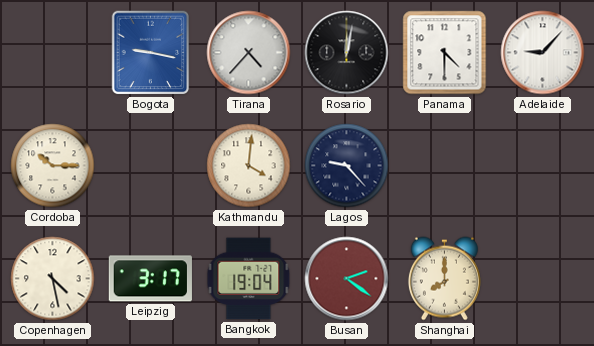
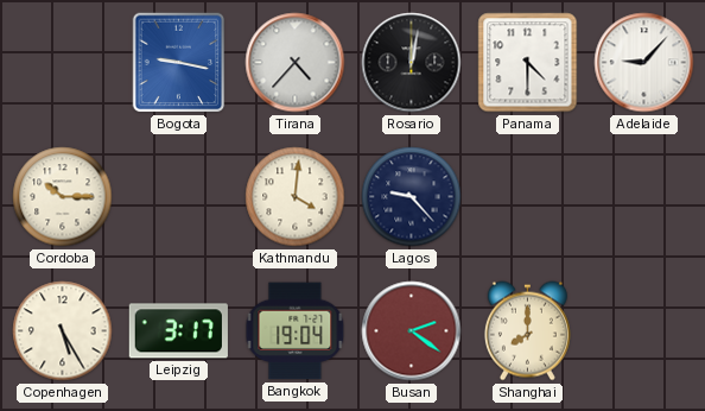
Copenhagen: 4:28 -> 5:25 (63, 331)
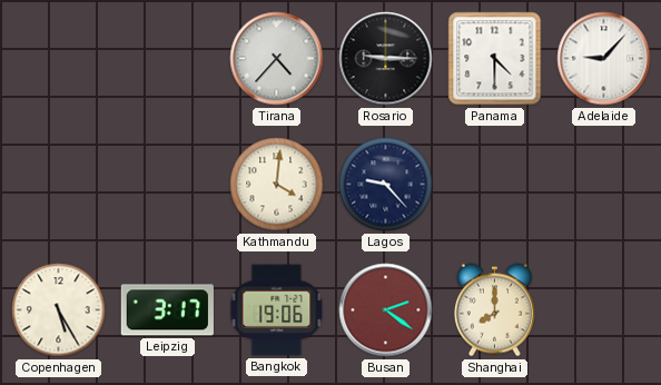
Bogota: 9:17 -> none (179, 63)
Rosario: 12:02 -> 9:15 (386, 59)
Cordoba: 10:15 -> none (63, 197)
Bangkok: 19:04 -> 19:06 (277, 310)
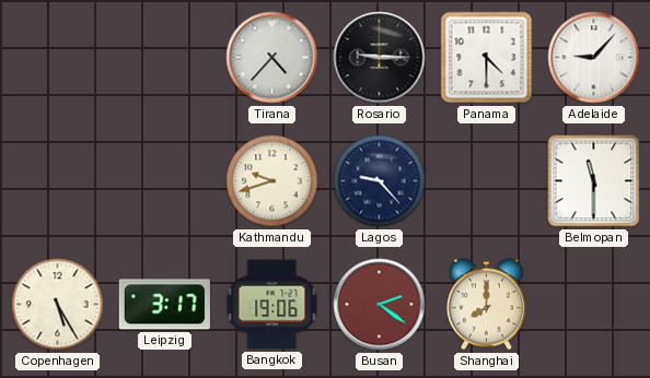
Kathmandu: 4:01 -> 9:42 (272, 181)
Belmopan: none -> 11:30 (594, 181)
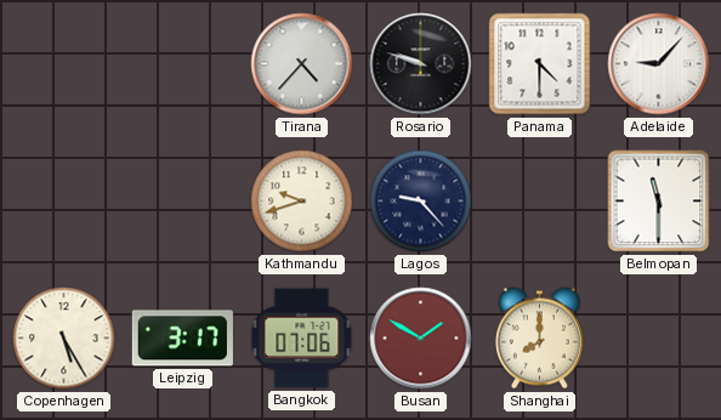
Rosario: 9:15 -> 9:48 (421, 64)
Bangkok: 19:06 -> 07:06 (302, 339)
Busan: 2:21 -> 1:50 (421, 339)
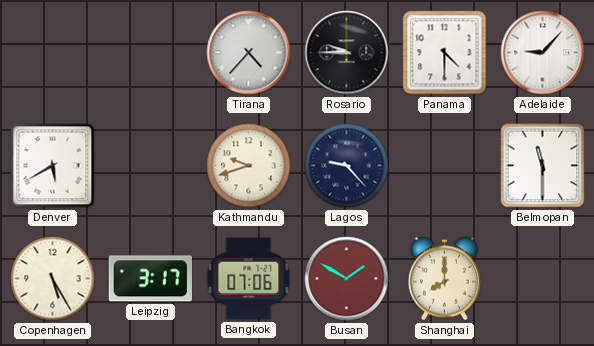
Rosario: 9:48 -> 9:45 (347, 53)
Denver: none -> 5:40 (53, 166)
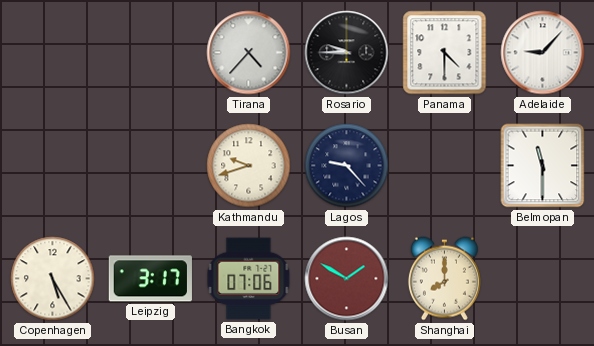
Denver: 5:40 -> none (53, 166)
